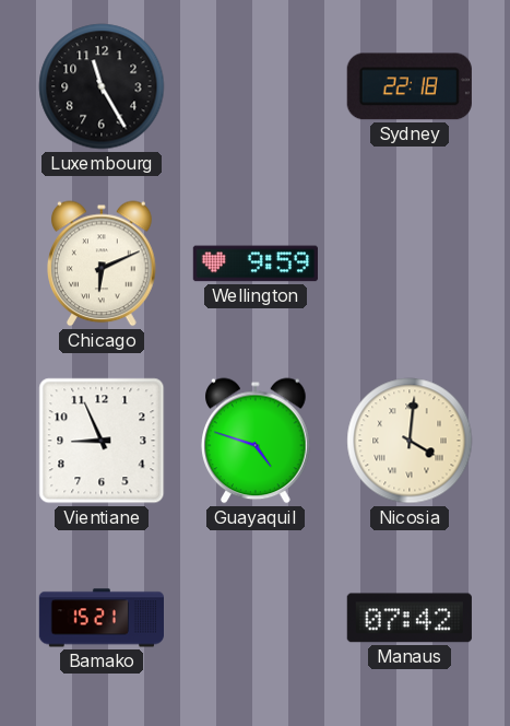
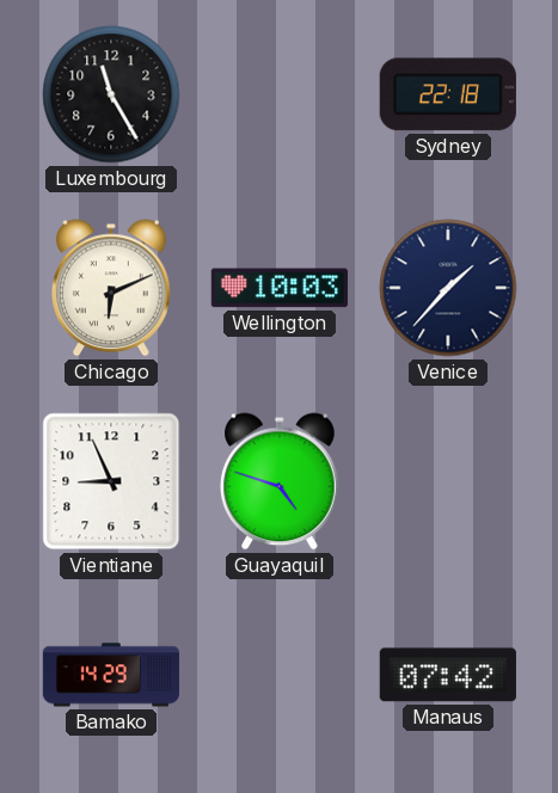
Wellington: 9:59 -> 10:03 (280, 288)
Venice: none -> 1:37 (448, 288)
Nicosia: 4:01 -> none (410, 441)
Bamako: 15:21 -> 14:29 (110, 675)
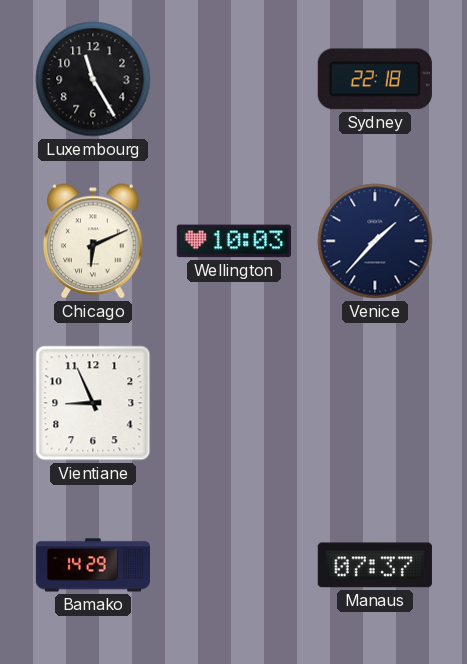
Guayaquil: 4:48 -> none (281, 481)
Manaus: 07:42 -> 07:37 (375, 565)
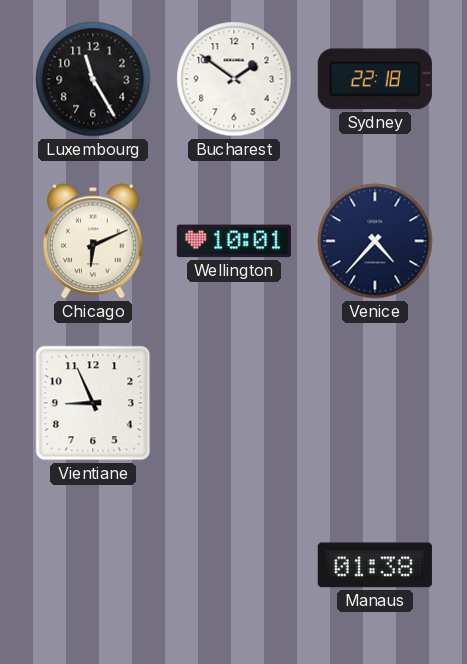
Bucharest: none -> 1:51 (234, 79)
Wellington: 10:03 -> 10:01 (234, 241)
Venice: 1:37 -> 4:37 (375, 241)
Bamako: 14:29 -> none (92, 565)
Manaus: 07:37 -> 01:38 (375, 565)
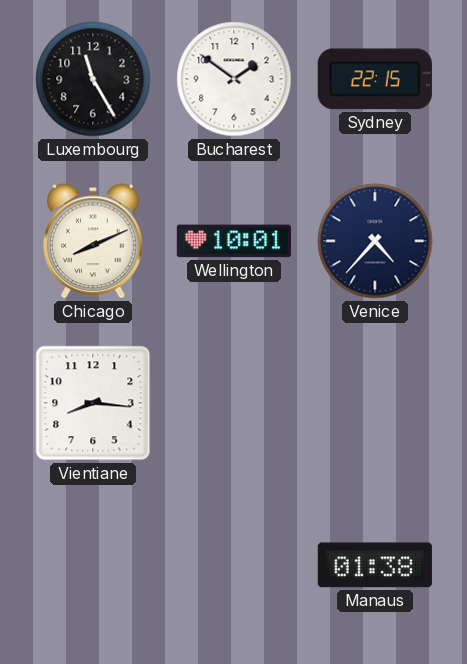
Sydney: 22:18 -> 22:15 (375, 79)
Chicago: 6:11 -> 8:11 (94, 241)
Vientiane: 8:56 -> 8:16 (93, 403)
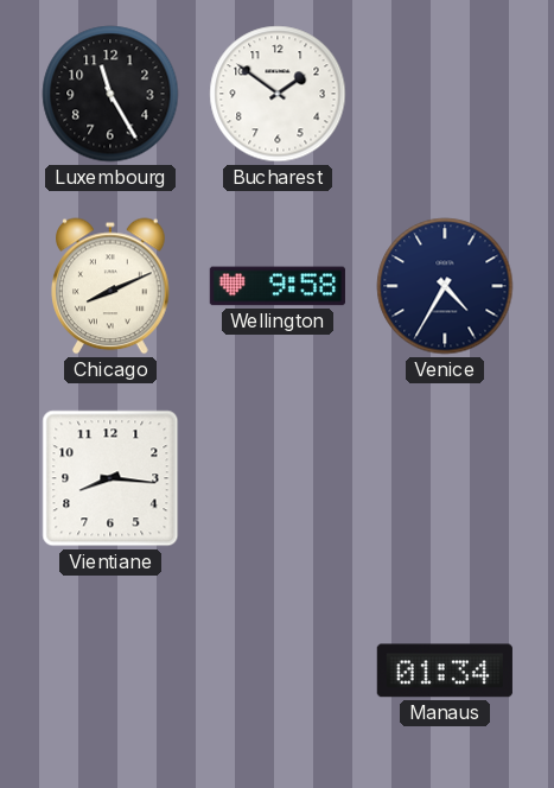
Sydney: 22:15 -> none (375, 79)
Wellington: 10:01 -> 9:58 (278, 286)
Venice: 4:37 -> 4:35 (445, 286)
Manaus: 01:38 -> 01:34 (445, 671)
